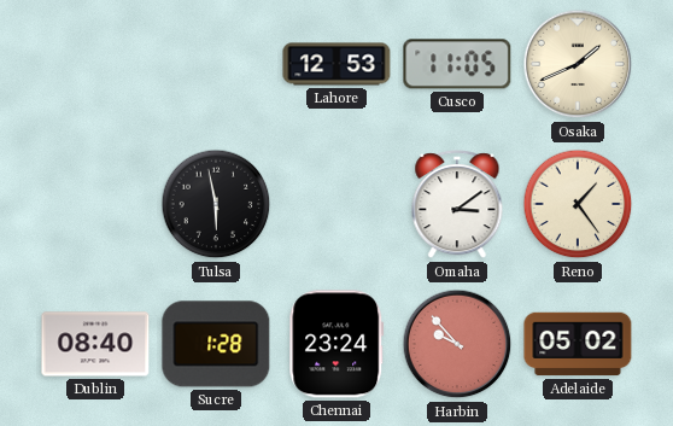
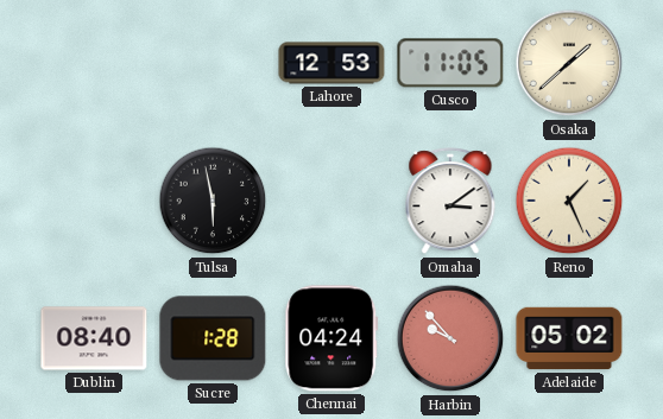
Osaka: 1:41 -> 1:38 (569, 63)
Reno: 1:24 -> 1:26 (569, 201)
Chennai: 23:24 -> 04:24 (331, 338)
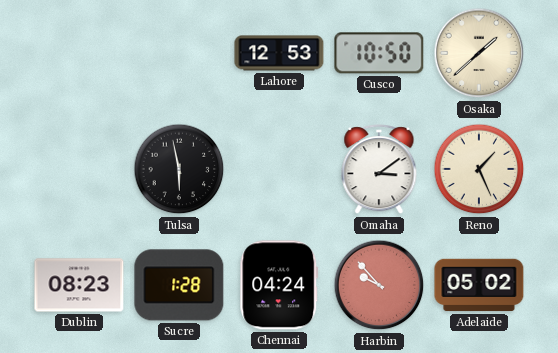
Cusco: 11:05 -> 10:50 (379, 53)
Dublin: 08:40 -> 08:23 (79, 285)
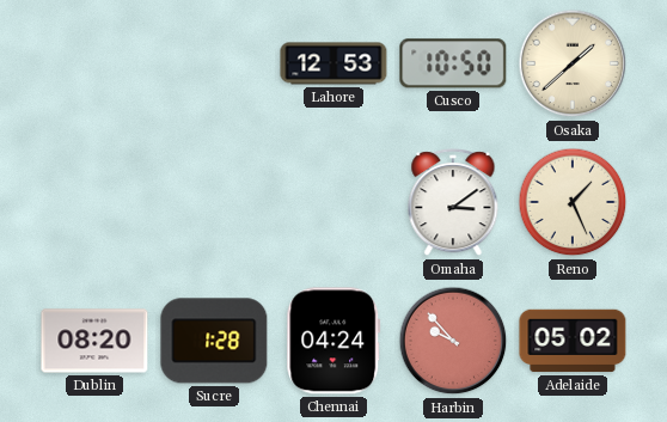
Tulsa: 5:58 -> none (179, 169)
Dublin: 08:23 -> 08:20 (94, 341)
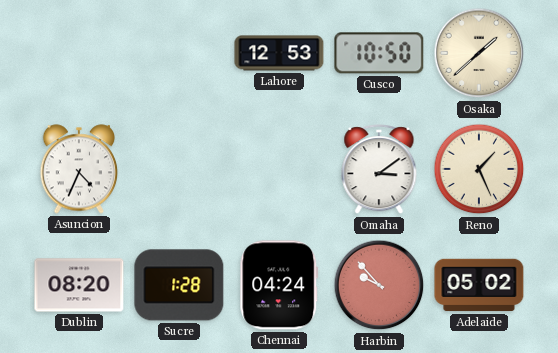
Asuncion: none -> 4:34 (79, 169)
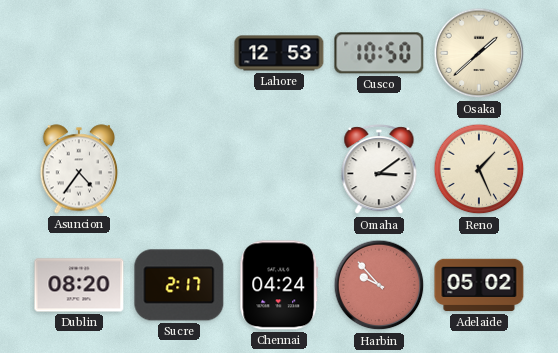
Asuncion: 4:34 -> 4:36 (79, 169)
Sucre: 1:28 -> 2:17 (179, 285)
